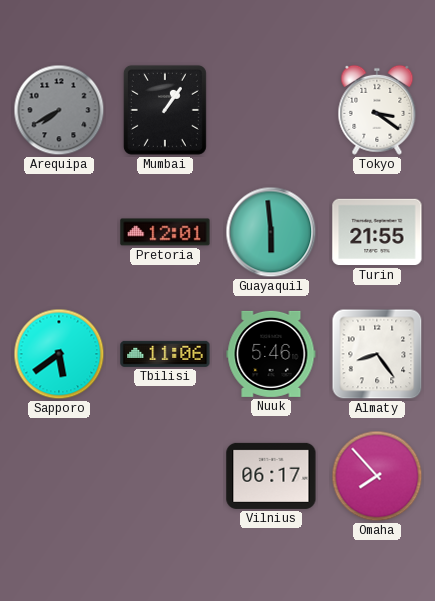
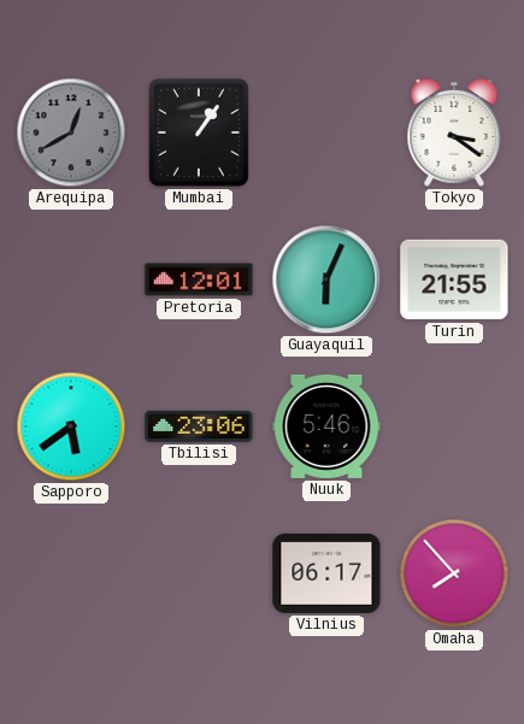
Arequipa: 7:40 -> 12:40 (71, 133)
Guayaquil: 5:59 -> 6:04 (326, 279)
Tbilisi: 11:06 -> 23:06 (199, 426)
Almaty: 8:24 -> none (377, 354)
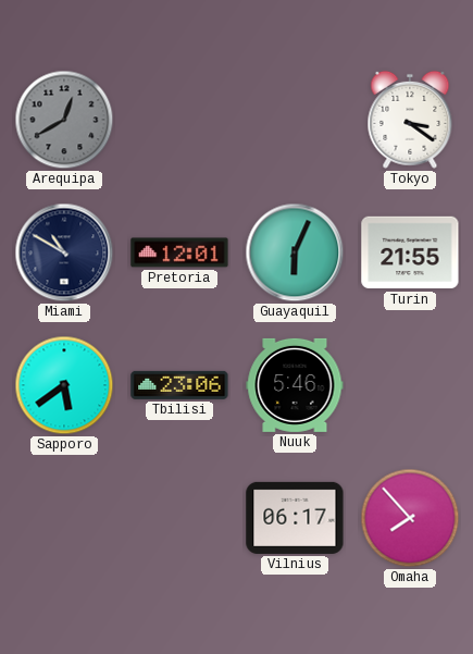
Mumbai: 1:06 -> none (199, 133)
Miami: none -> 10:50 (64, 252)
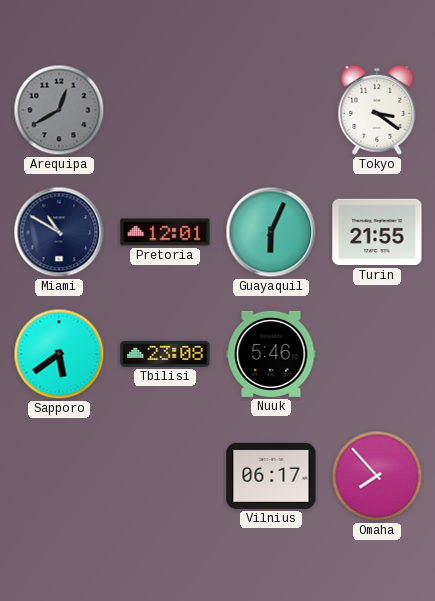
Tbilisi: 23:06 -> 23:08 (165, 354)
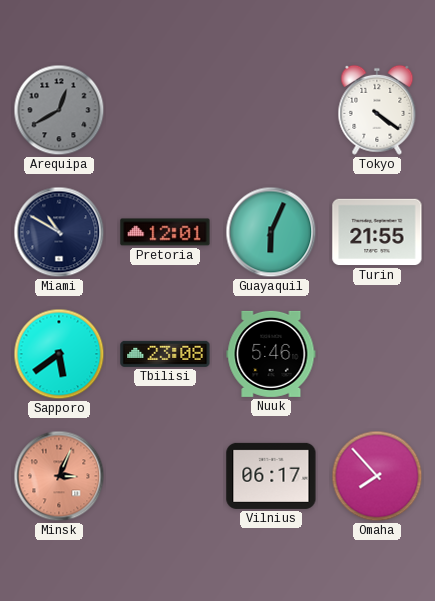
Tokyo: 3:21 -> 4:21 (377, 110)
Minsk: none -> 3:04 (59, 476)
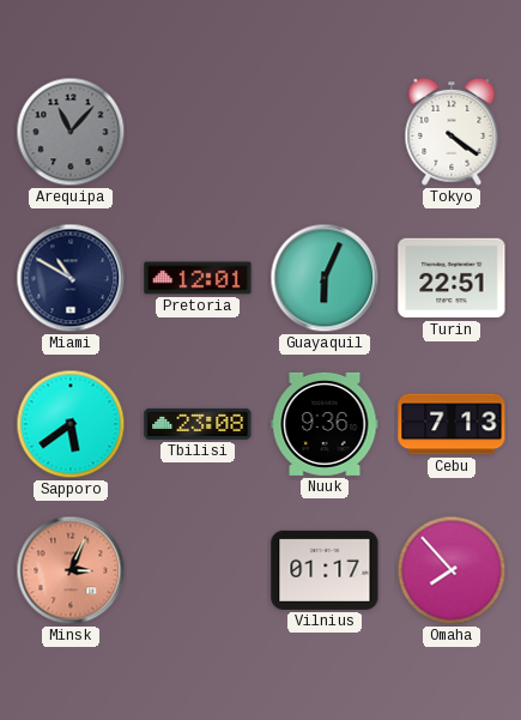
Arequipa: 12:40 -> 11:07 (71, 132)
Turin: 21:55 -> 22:51 (452, 278)
Nuuk: 5:46 -> 9:36 (325, 424)
Cebu: none -> 7:13 (452, 424)
Vilnius: 06:17 -> 01:17 (325, 570)
